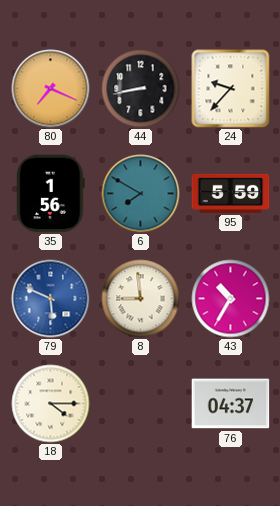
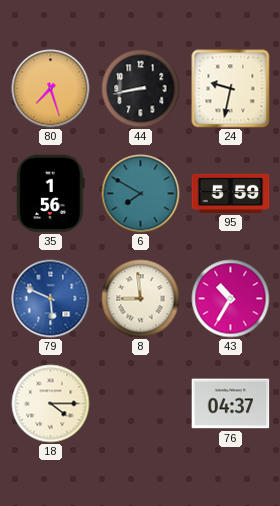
80: 7:19 -> 7:27 (51, 89)
24: 9:37 -> 9:32 (231, 89)
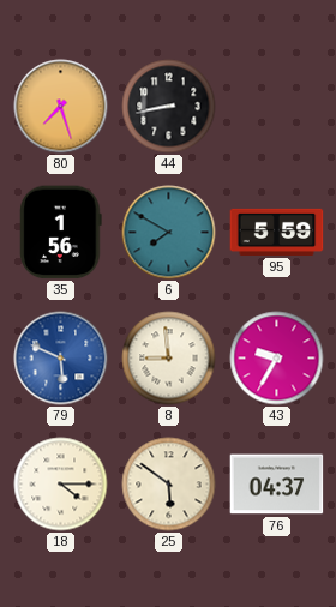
24: 9:32 -> none (231, 89)
43: 10:35 -> 9:35 (277, 359)
25: none -> 5:51 (169, 485)
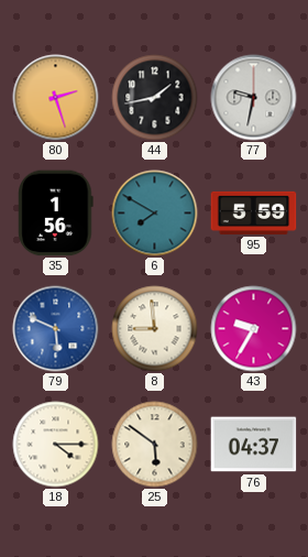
80: 7:27 -> 2:27 (56, 98)
44: 8:43 -> 1:43 (155, 98)
77: none -> 9:32 (254, 98)
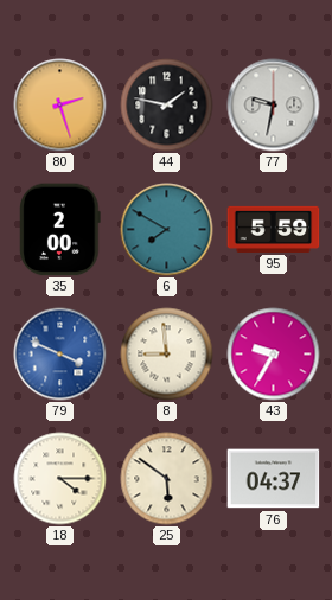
44: 1:43 -> 1:47 (167, 106)
35: 1:56 -> 2:00 (60, 230)
79: 5:49 -> 3:49 (60, 355)
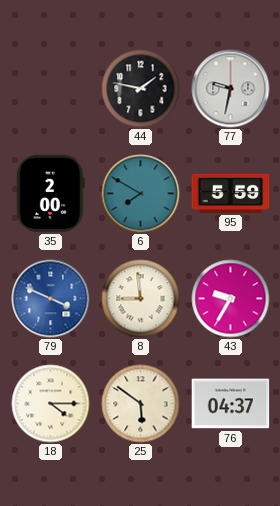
80: 2:27 -> none (60, 106)
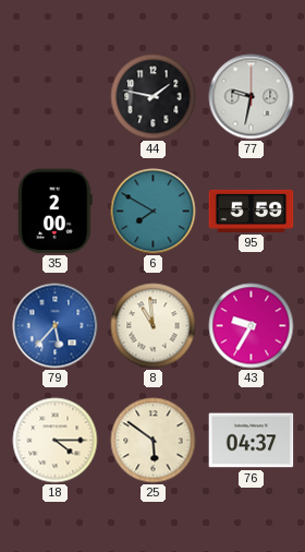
79: 3:49 -> 5:37 (56, 326)
8: 8:59 -> 10:59 (154, 326)
